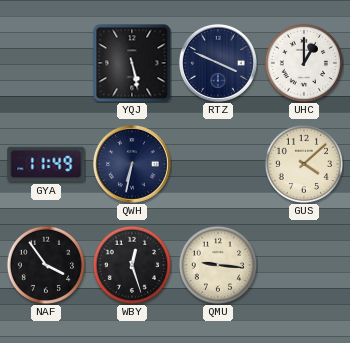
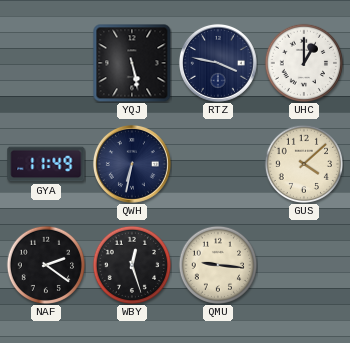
RTZ: 3:49 -> 3:47 (218, 63)
NAF: 3:54 -> 2:21 (45, 264)
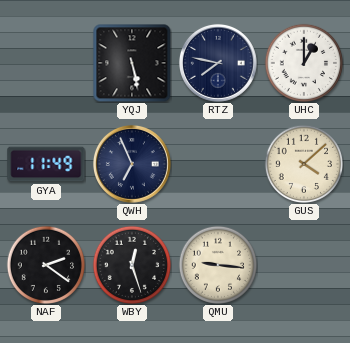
RTZ: 3:47 -> 7:47 (218, 63)
QWH: 6:32 -> 6:56 (132, 164)
